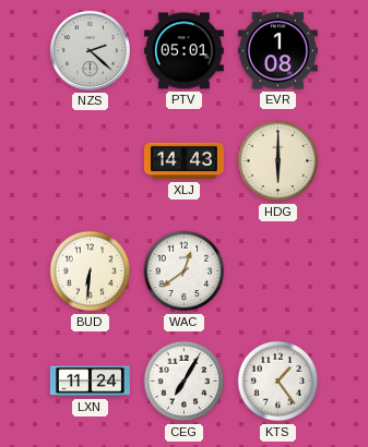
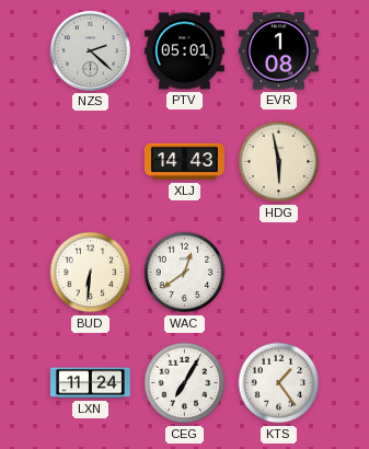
HDG: 6:00 -> 5:58 (279, 162)
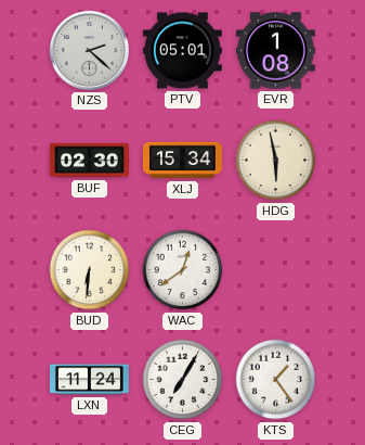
BUF: none -> 02:30 (89, 161)
XLJ: 14:43 -> 15:34 (182, 161)
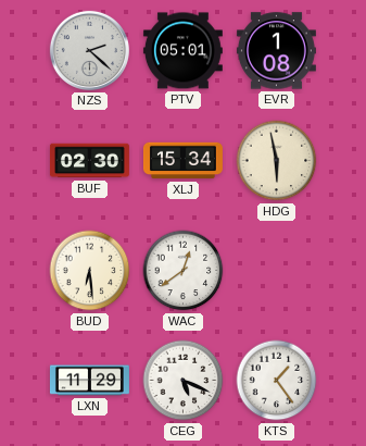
BUD: 6:31 -> 6:29 (90, 271)
LXN: 11:24 -> 11:29 (89, 381)
CEG: 7:05 -> 5:19 (184, 381)
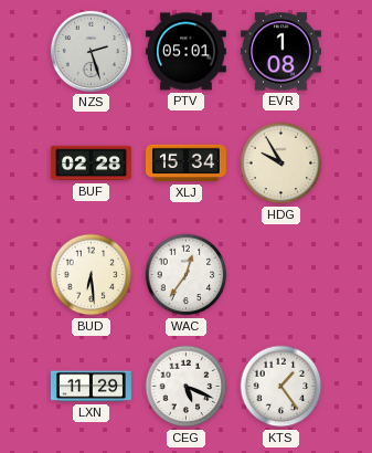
NZS: 2:22 -> 2:27 (91, 51)
BUF: 02:30 -> 02:28 (91, 164)
HDG: 5:58 -> 9:55 (281, 164)
WAC: 12:39 -> 12:36 (187, 275)
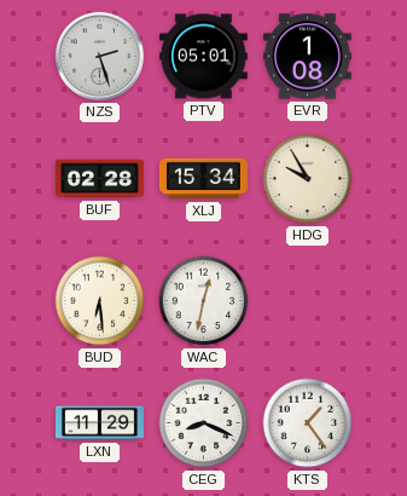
WAC: 12:36 -> 12:32 (204, 301)
CEG: 5:19 -> 8:19 (204, 423)
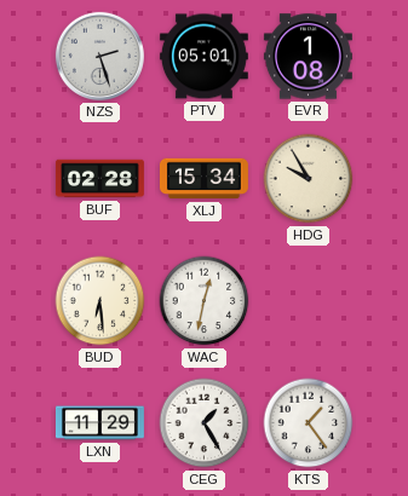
CEG: 8:19 -> 1:25 (205, 423)
